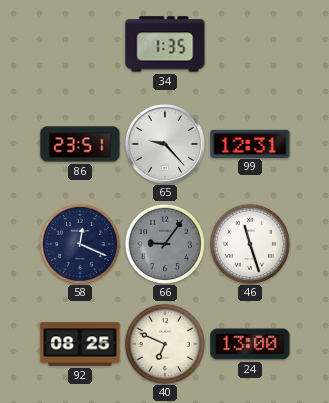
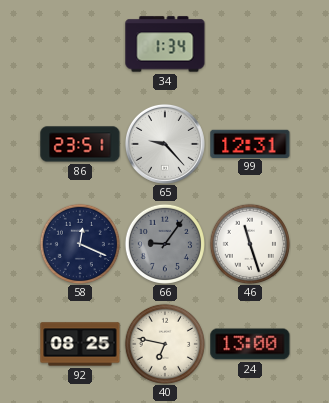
34: 1:35 -> 1:34 (165, 44)
40: 6:49 -> 6:47 (165, 344)
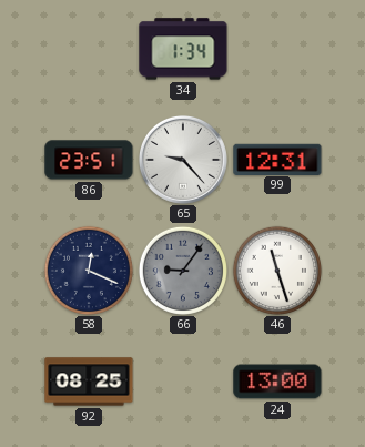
40: 6:47 -> none (165, 344)
